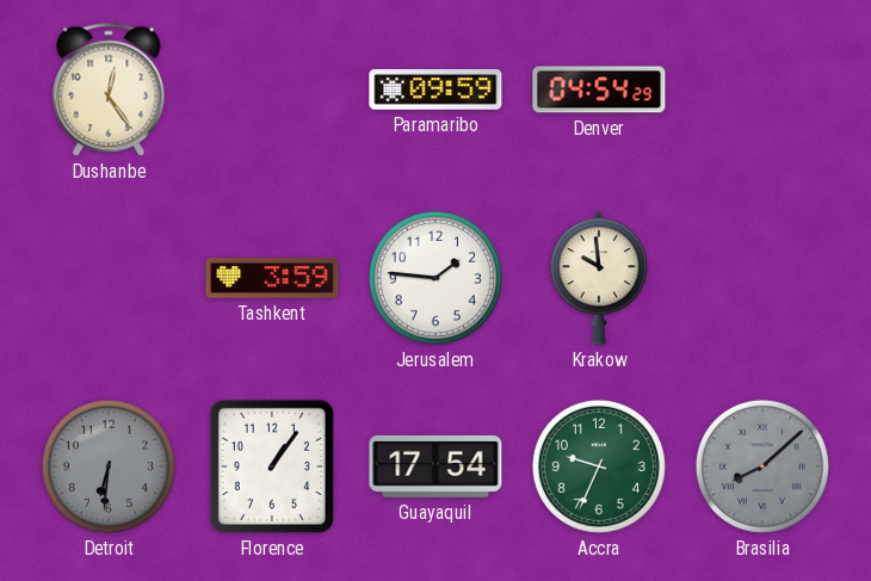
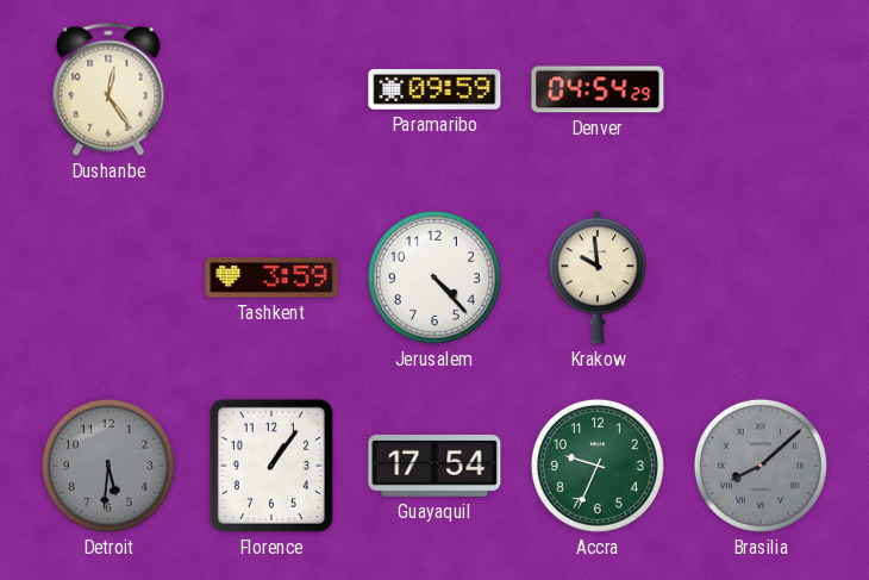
Jerusalem: 1:46 -> 4:23 (434, 277)
Detroit: 6:31 -> 5:31 (108, 466)
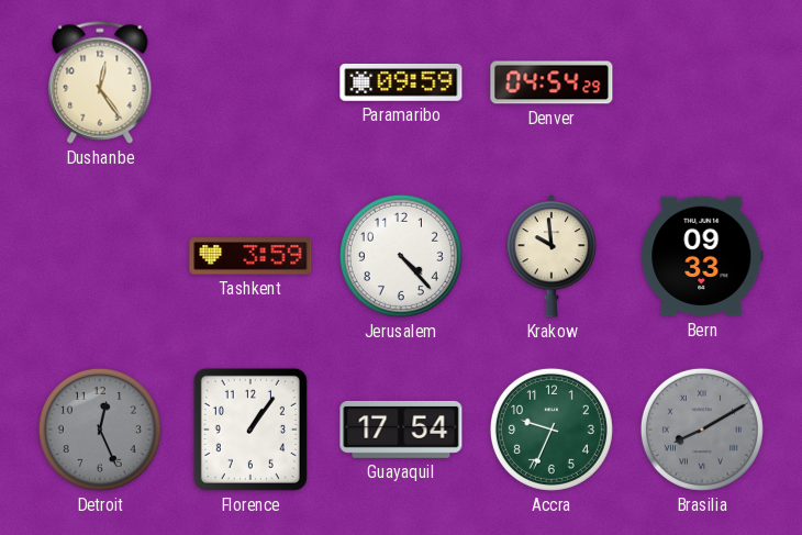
Bern: none -> 09:33 (702, 256)
Detroit: 5:31 -> 12:26 (100, 430)
Brasilia: 8:08 -> 8:10 (702, 430)
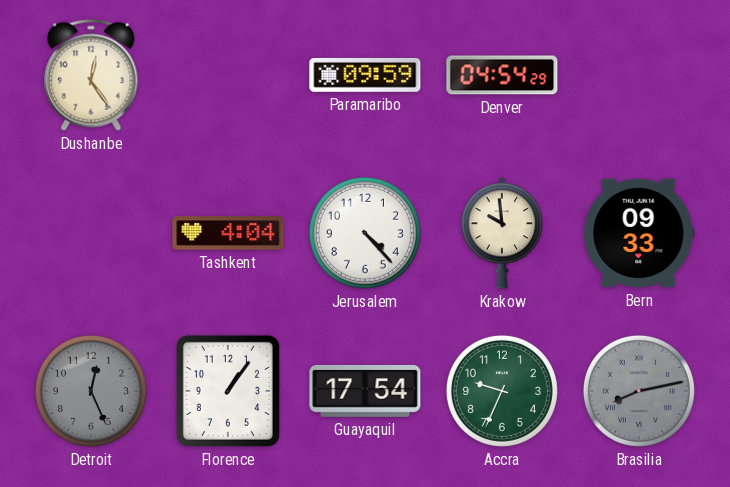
Tashkent: 3:59 -> 4:04 (228, 233)
Brasilia: 8:10 -> 8:13 (639, 391)
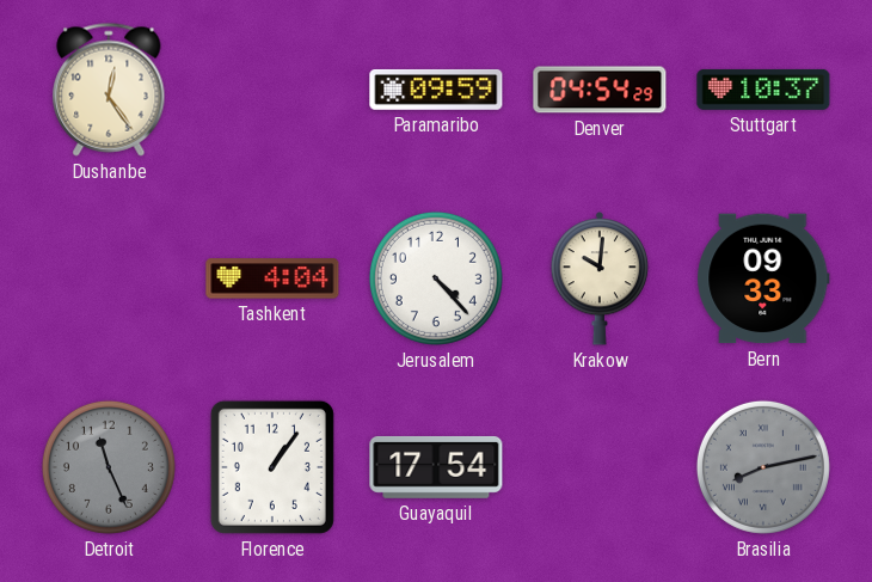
Stuttgart: none -> 10:37 (763, 90)
Krakow: 9:59 -> 10:01 (600, 278)
Detroit: 12:26 -> 11:26 (109, 467)
Accra: 9:34 -> none (502, 391)
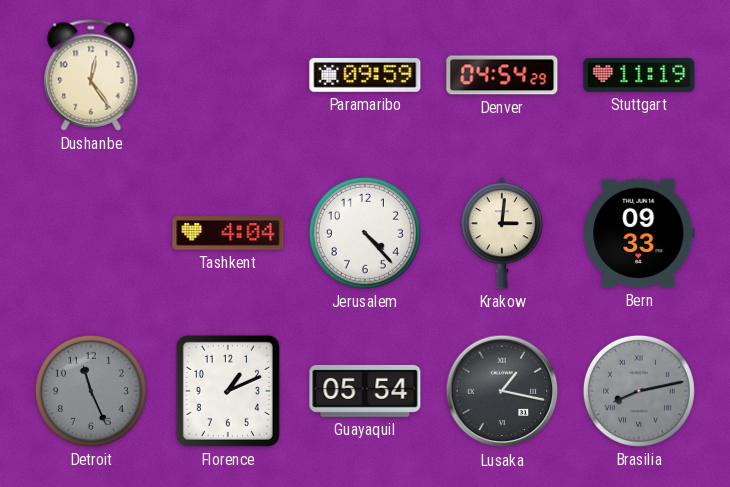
Stuttgart: 10:37 -> 11:19 (639, 75)
Krakow: 10:01 -> 3:01 (502, 233)
Florence: 1:06 -> 1:11 (228, 391)
Guayaquil: 17:54 -> 05:54 (365, 391)
Lusaka: none -> 1:17 (502, 391)
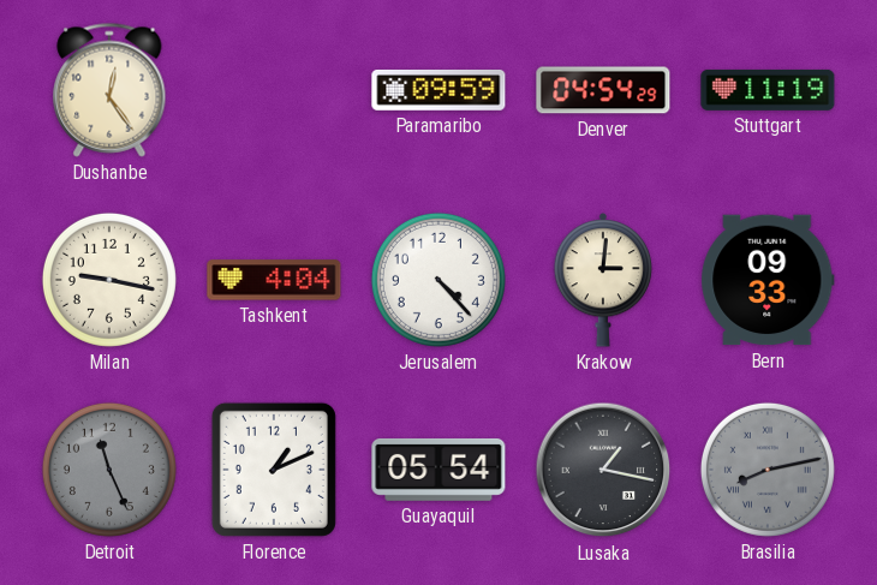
Milan: none -> 9:17 (109, 280)
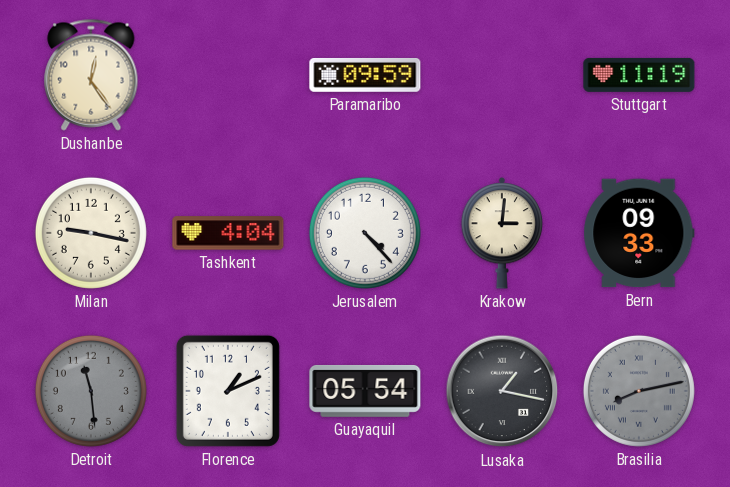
Denver: 04:54 -> none (603, 90)
Detroit: 11:26 -> 11:29 (91, 391)
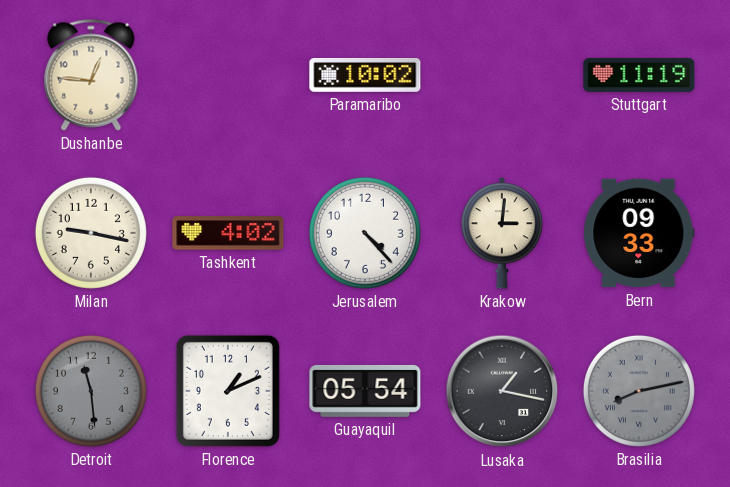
Dushanbe: 12:24 -> 12:46 (91, 75)
Paramaribo: 09:59 -> 10:02 (365, 75)
Tashkent: 4:04 -> 4:02 (228, 233)
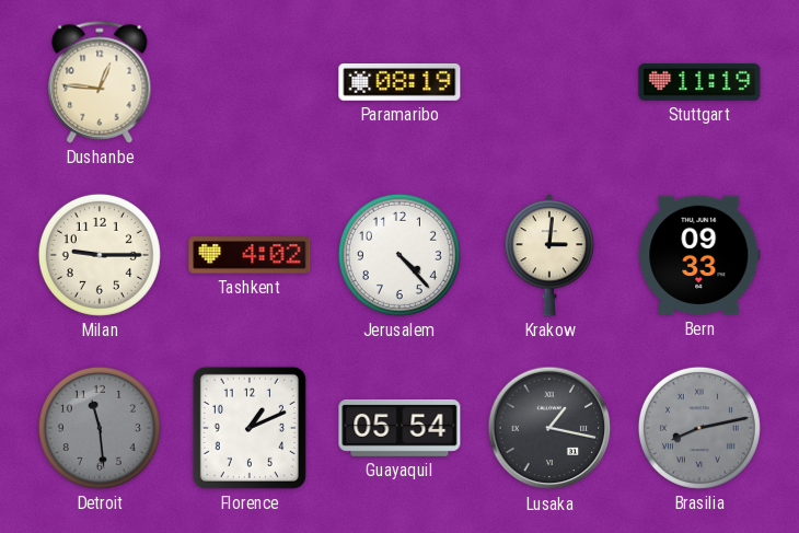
Paramaribo: 10:02 -> 08:19 (399, 82)
Milan: 9:17 -> 9:15 (100, 255)
